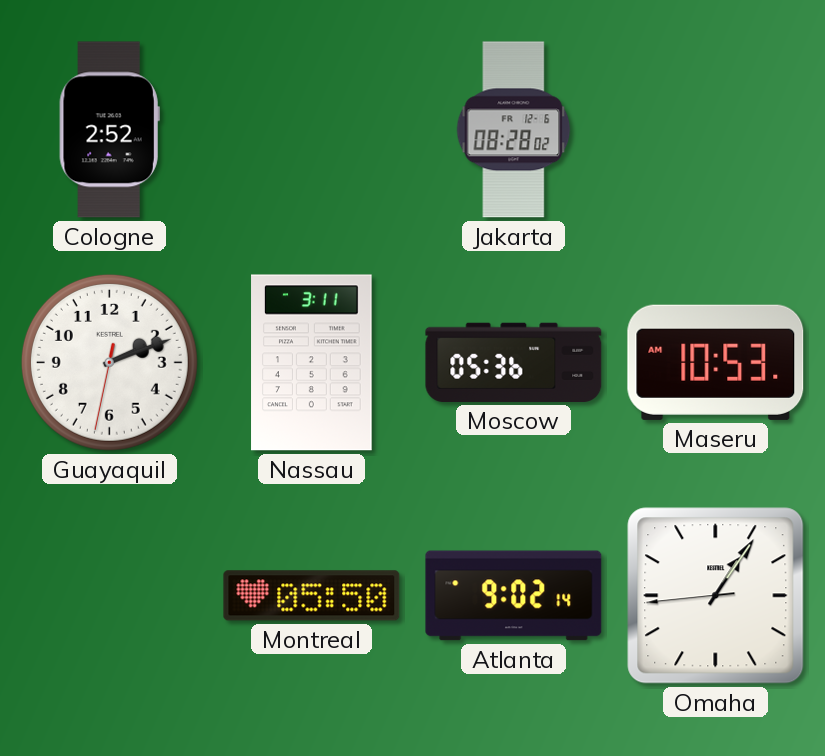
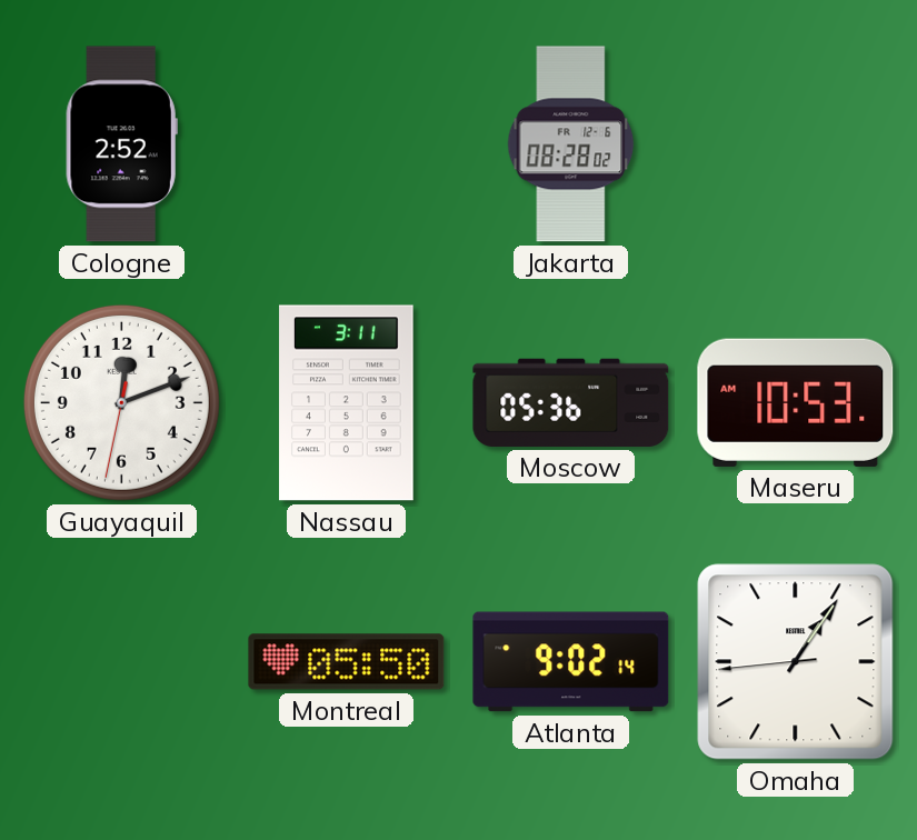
Guayaquil: 2:11 -> 12:11 (121, 402)
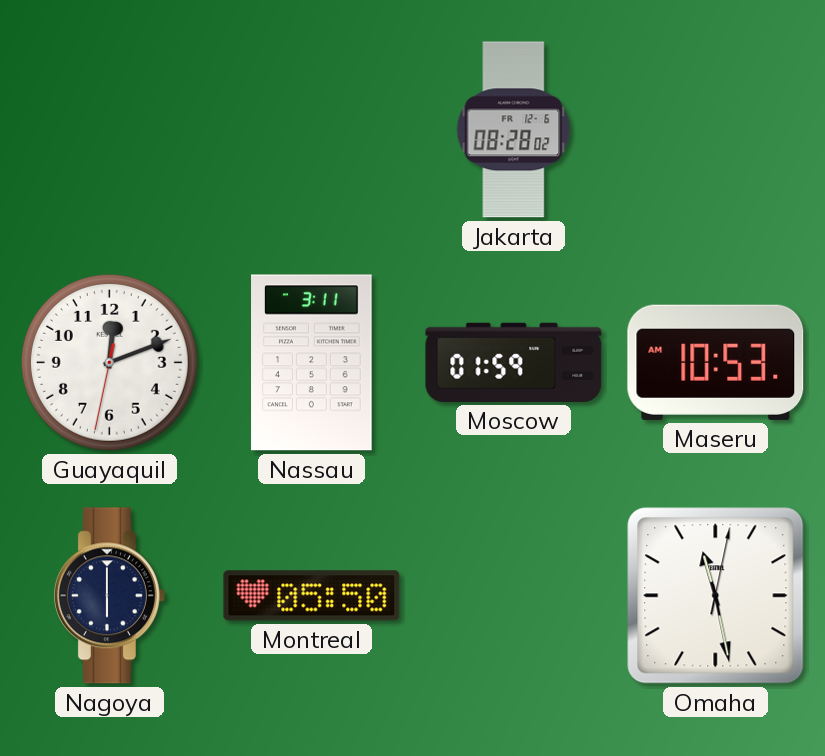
Cologne: 2:52 -> none (121, 144)
Moscow: 05:36 -> 01:59 (514, 362)
Nagoya: none -> 6:00 (109, 596)
Atlanta: 9:02 -> none (571, 662)
Omaha: 1:05 -> 11:28 (716, 596)
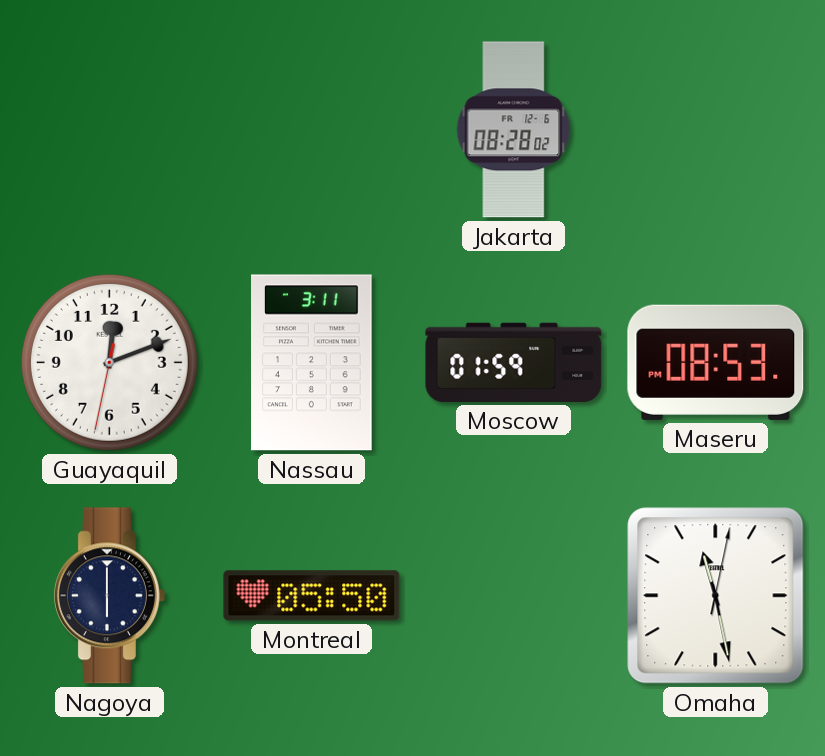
Maseru: 10:53 -> 08:53 (716, 362)
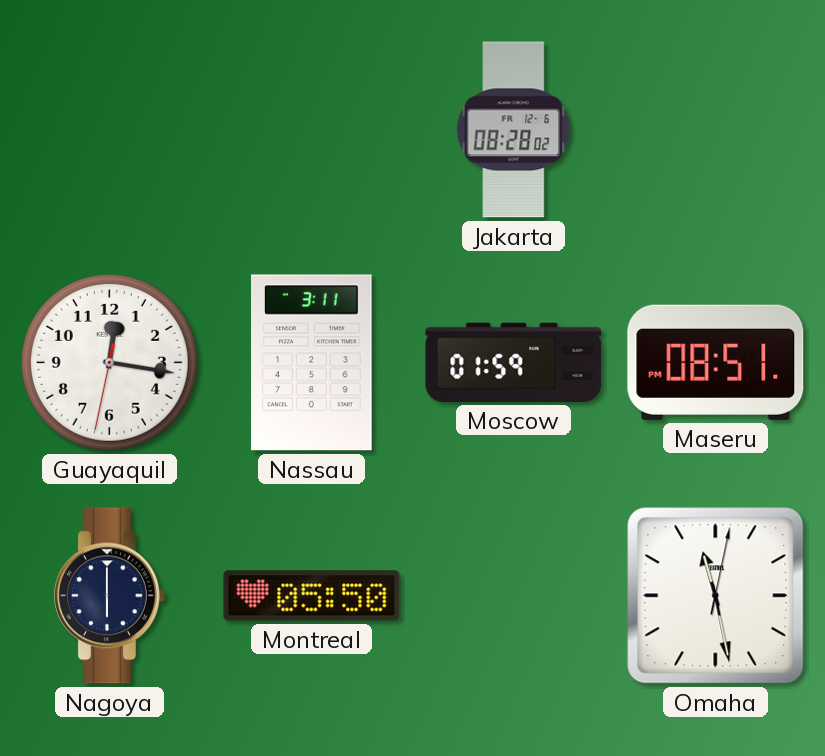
Guayaquil: 12:11 -> 12:16 (109, 362)
Maseru: 08:53 -> 08:51 (716, 362)
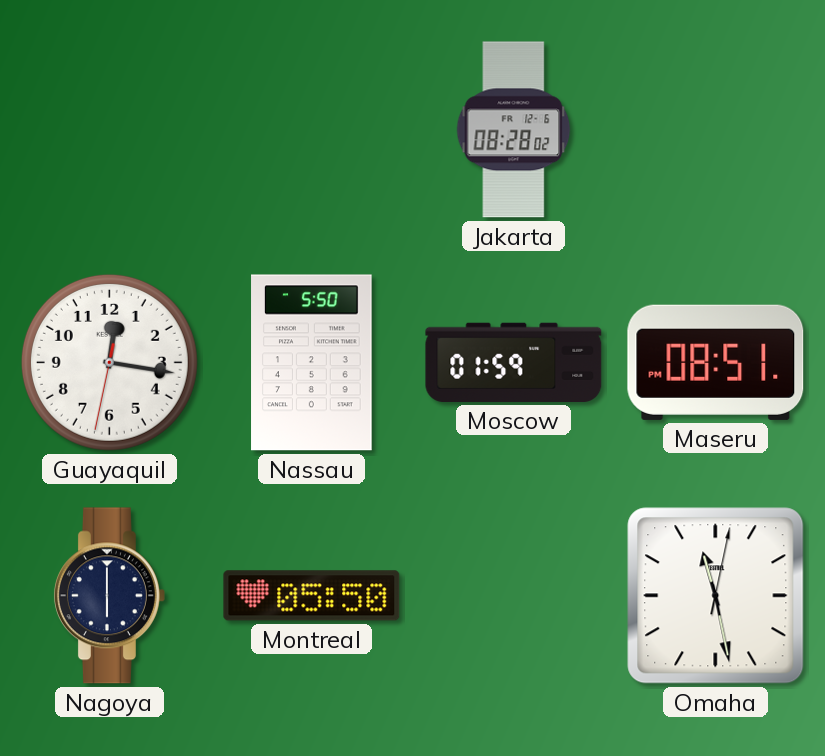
Nassau: 3:11 -> 5:50 (312, 363)
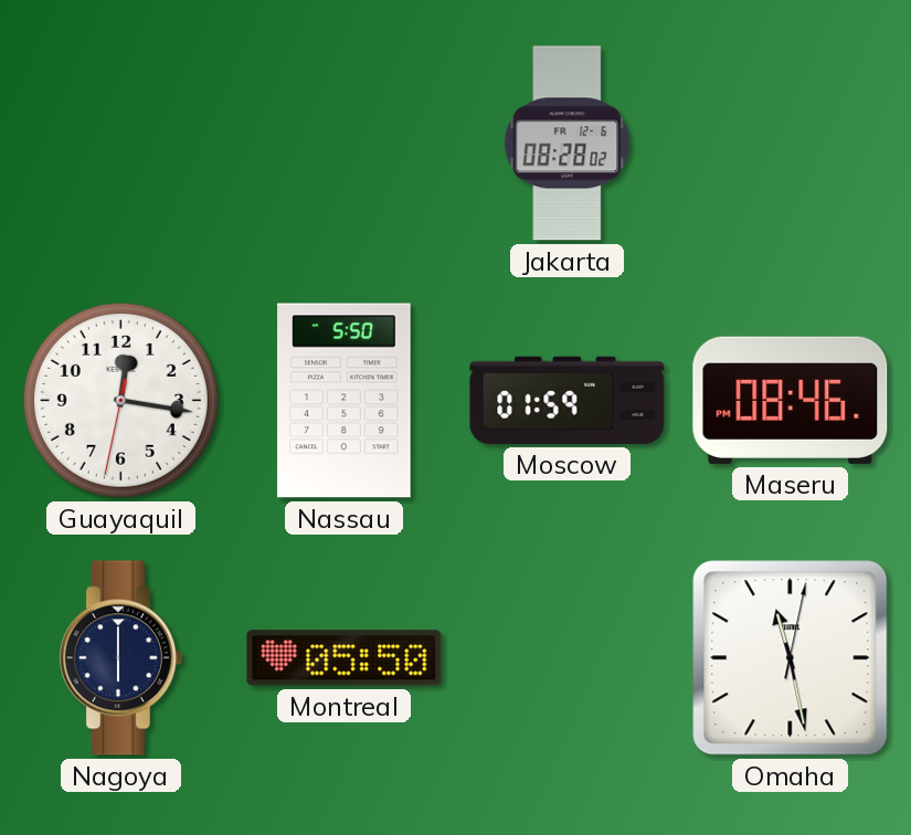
Maseru: 08:51 -> 08:46 (791, 400)
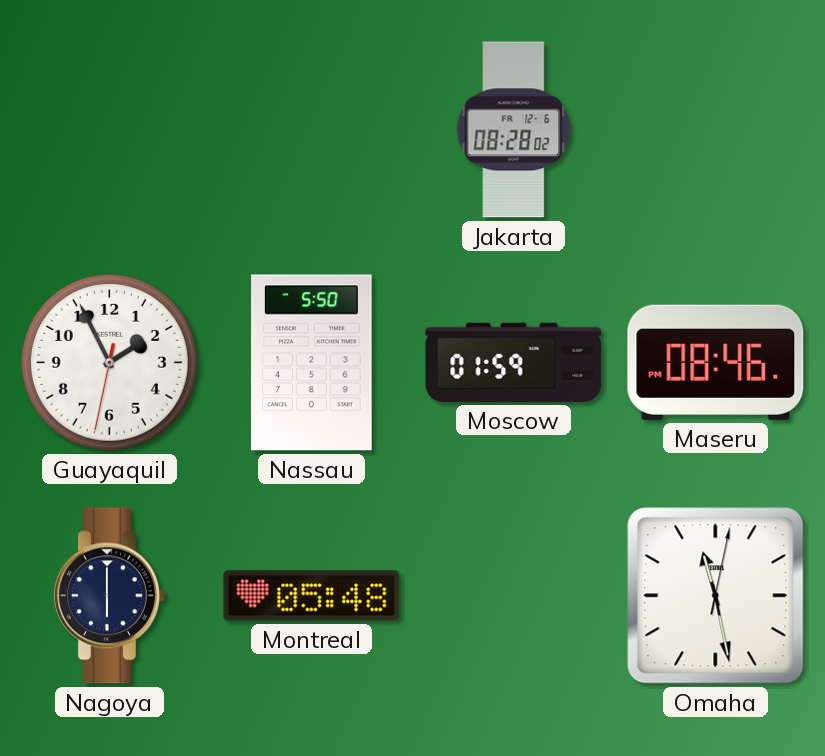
Guayaquil: 12:16 -> 1:55 (109, 362)
Montreal: 05:50 -> 05:48 (312, 596)
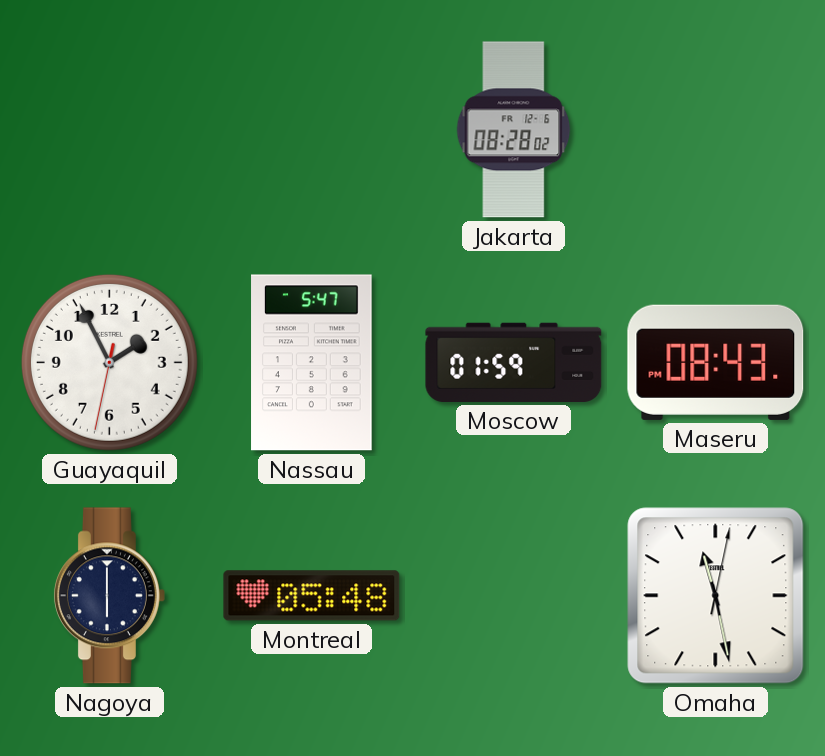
Nassau: 5:50 -> 5:47 (312, 363)
Maseru: 08:46 -> 08:43 (716, 362)
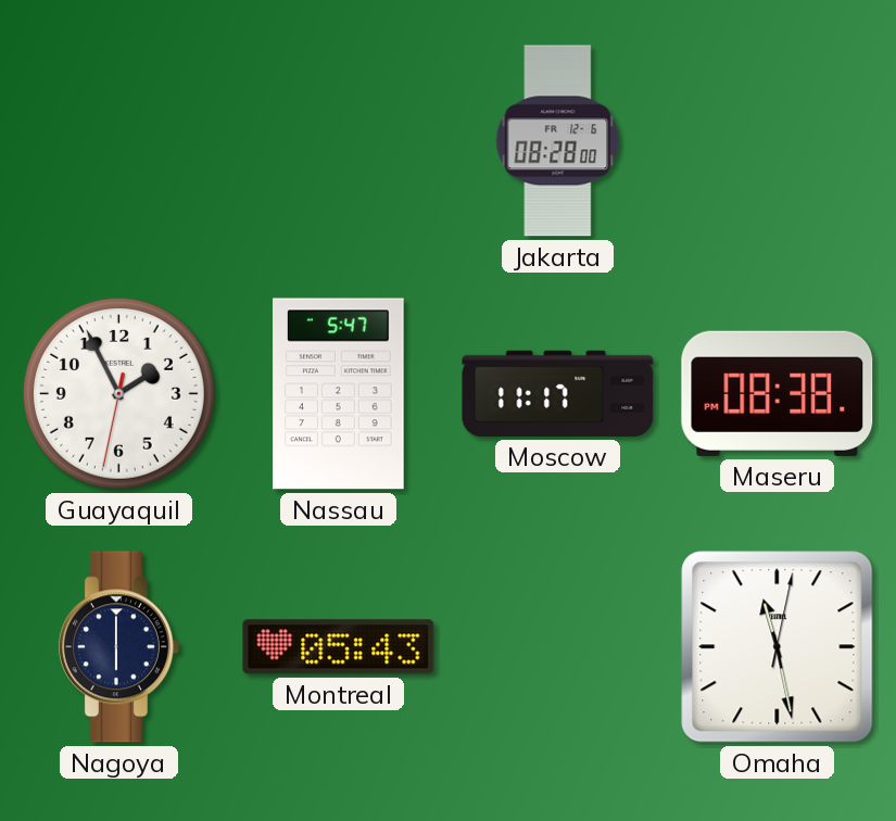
Jakarta: 08:28:02 -> 08:28:00 (558, 141)
Moscow: 01:59 -> 11:17 (558, 393)
Maseru: 08:43 -> 08:38 (778, 393)
Montreal: 05:48 -> 05:43 (339, 647)
